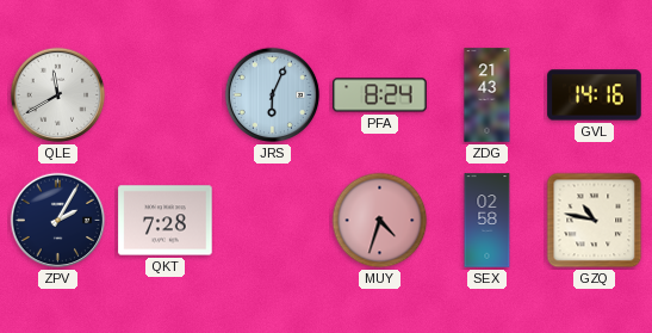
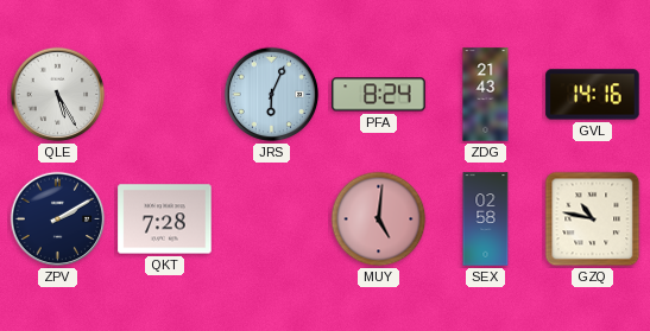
QLE: 11:40 -> 5:25 (58, 95)
ZPV: 2:05 -> 2:10 (58, 219)
MUY: 4:33 -> 5:01 (379, 219)
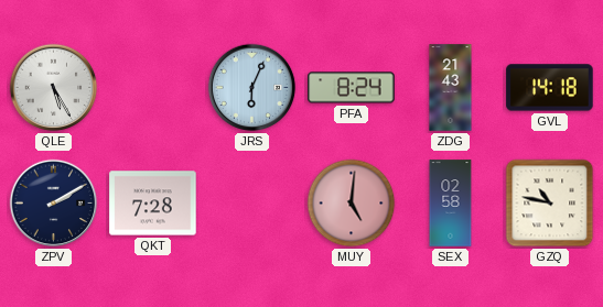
GVL: 14:16 -> 14:18 (550, 88)
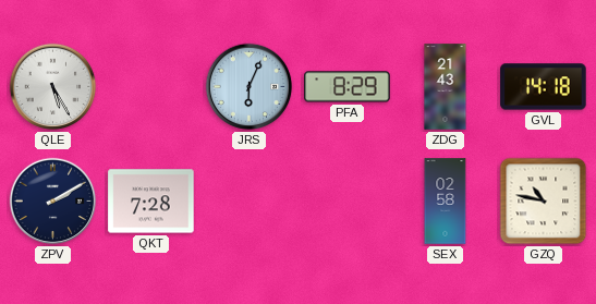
PFA: 8:24 -> 8:29 (348, 87)
MUY: 5:01 -> none (352, 204)
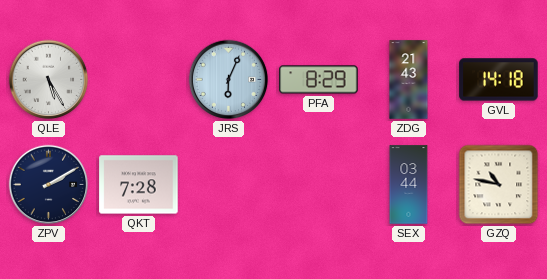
SEX: 02:58 -> 03:44 (409, 185)
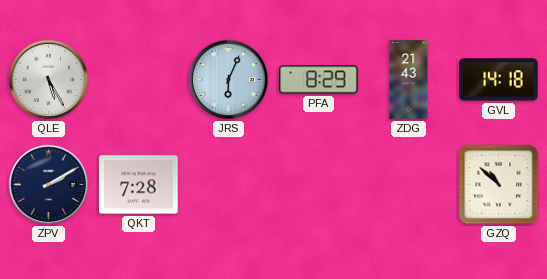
SEX: 03:44 -> none (409, 185)
GZQ: 10:47 -> 10:52 (499, 185)
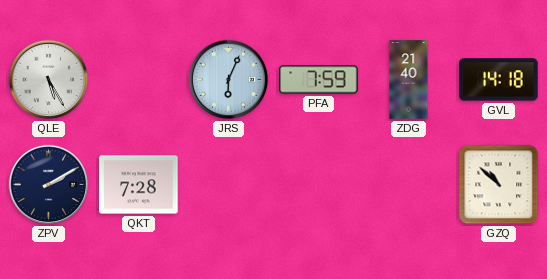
PFA: 8:29 -> 7:59 (319, 80)
ZDG: 21:43 -> 21:40 (409, 80)
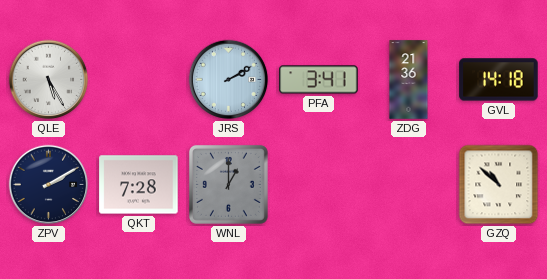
JRS: 6:04 -> 2:10 (229, 80)
PFA: 7:59 -> 3:41 (319, 80)
ZDG: 21:40 -> 21:36 (409, 80)
WNL: none -> 1:00 (228, 184)
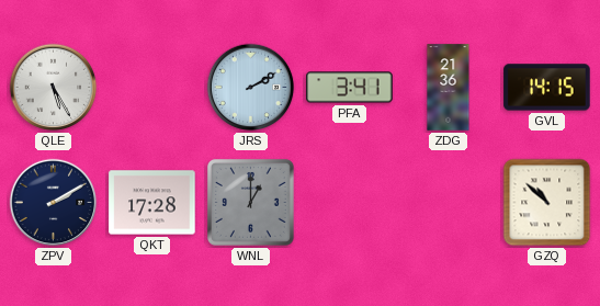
GVL: 14:18 -> 14:15 (547, 88)
QKT: 7:28 -> 17:28 (152, 203)
